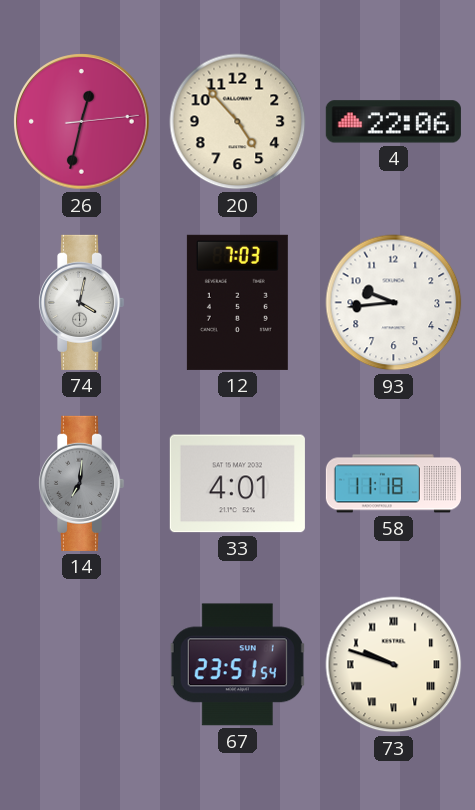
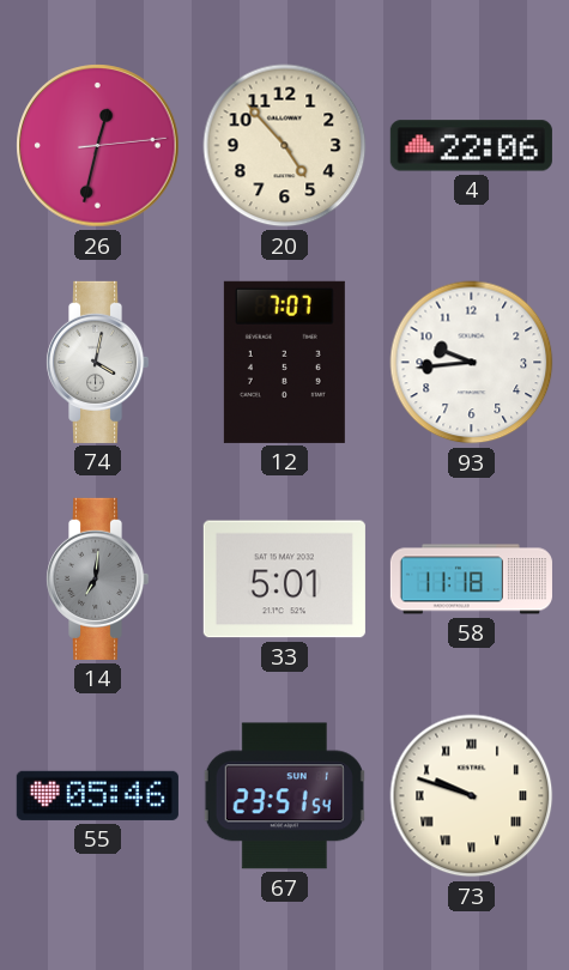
12: 7:03 -> 7:07 (284, 362)
33: 4:01 -> 5:01 (284, 580)
55: none -> 05:46 (97, 795)
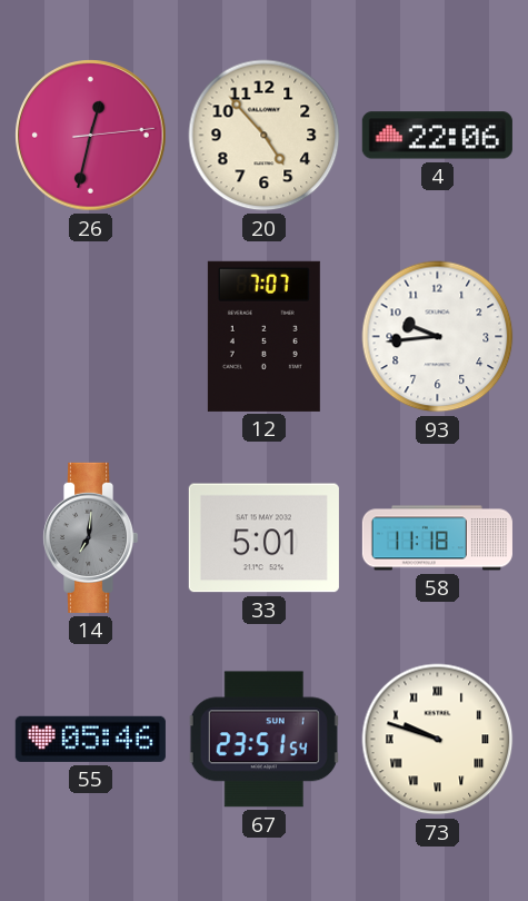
74: 4:02 -> none (97, 362)
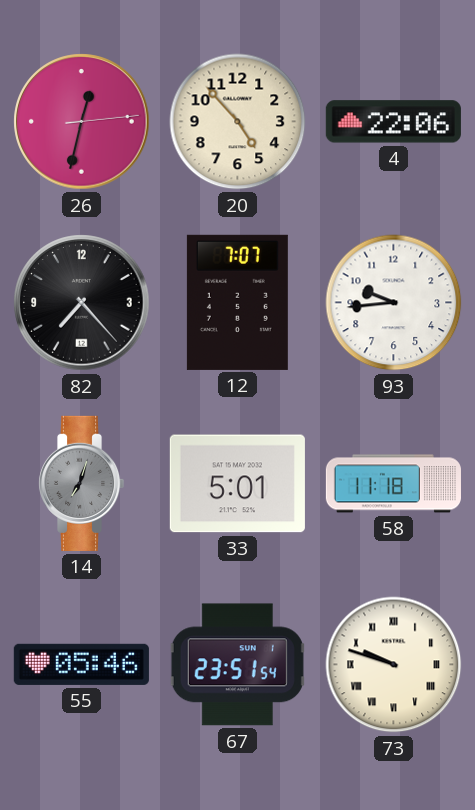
82: none -> 7:23 (82, 303)
14: 7:01 -> 7:03 (81, 483)
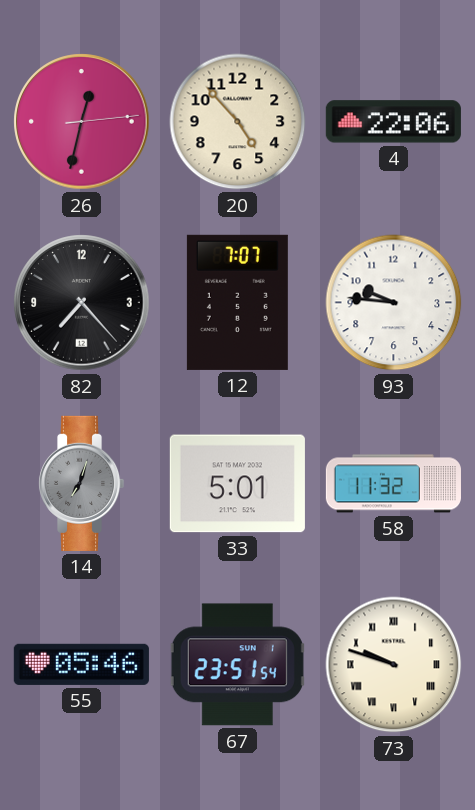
93: 9:44 -> 9:46 (394, 303)
58: 11:18 -> 11:32 (393, 484)
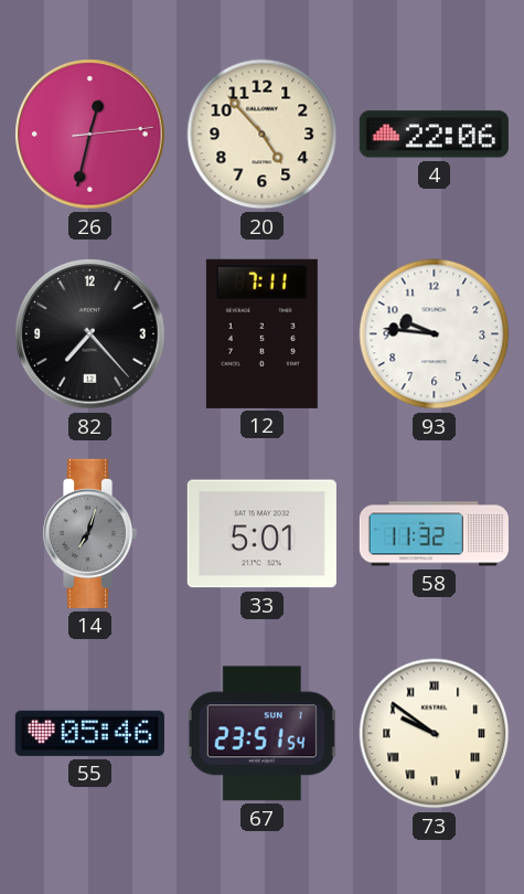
12: 7:07 -> 7:11 (261, 333)
73: 9:48 -> 9:51 (435, 734)
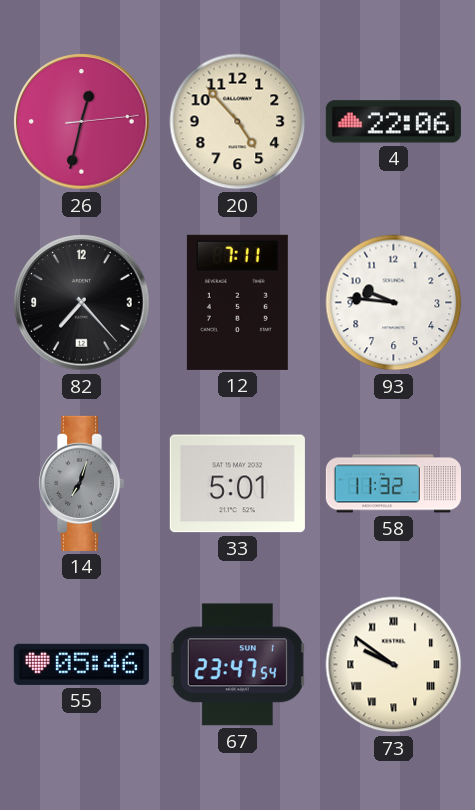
67: 23:51 -> 23:47 (237, 665)
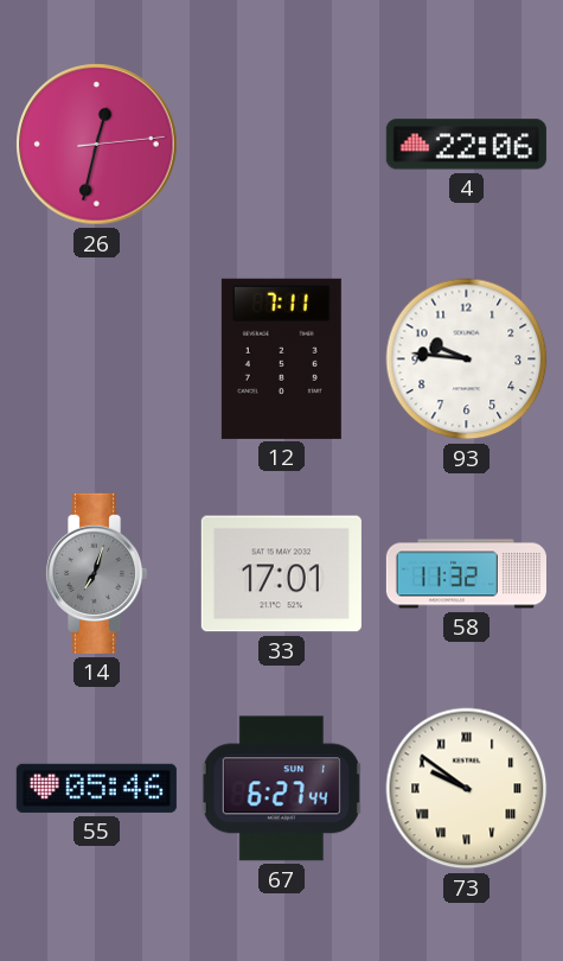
20: 4:53 -> none (238, 122)
82: 7:23 -> none (82, 303)
33: 5:01 -> 17:01 (281, 574)
67: 23:47 -> 6:27 (281, 789)
